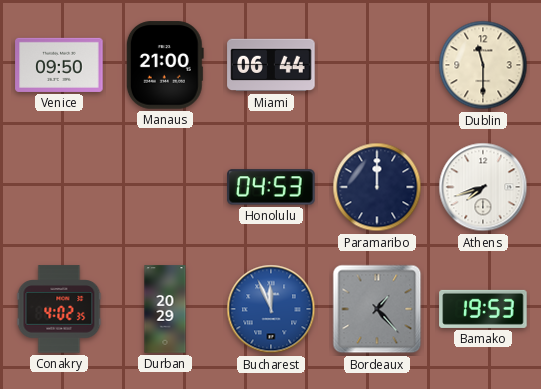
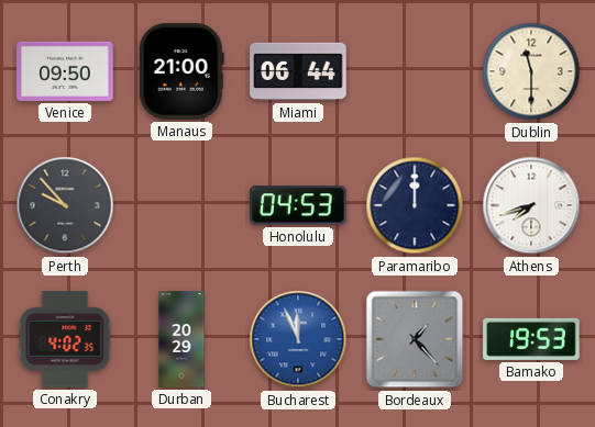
Perth: none -> 9:53 (65, 205)
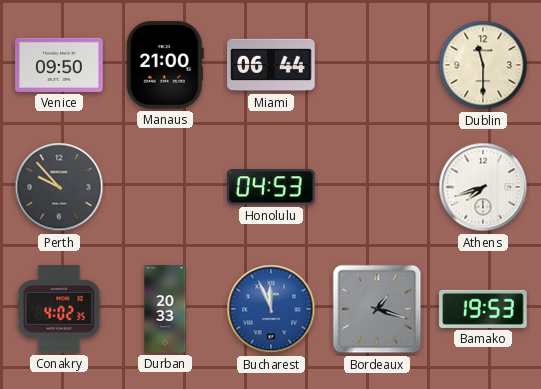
Paramaribo: 12:00 -> none (415, 205)
Durban: 20:29 -> 20:33 (165, 309)
Bordeaux: 1:23 -> 1:18 (377, 309)
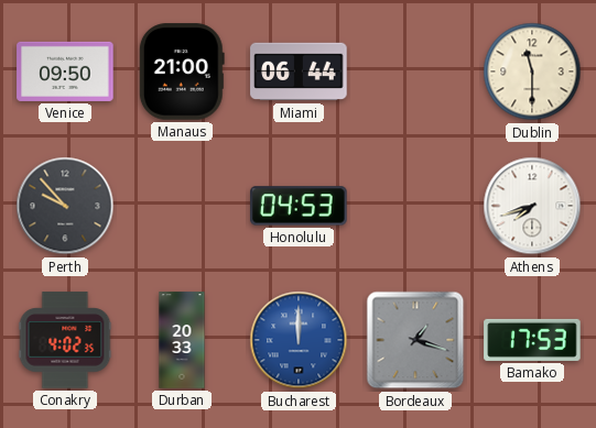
Bucharest: 11:56 -> 12:00 (299, 340)
Bamako: 19:53 -> 17:53 (532, 340)
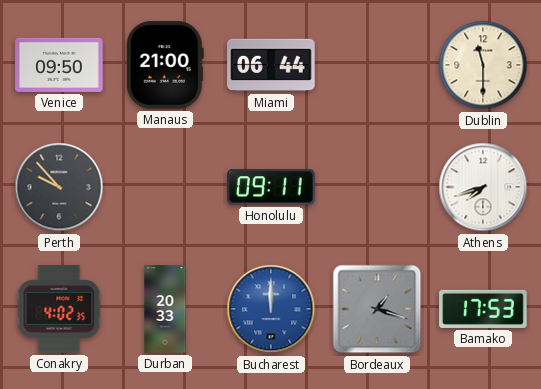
Honolulu: 04:53 -> 09:11 (271, 187)
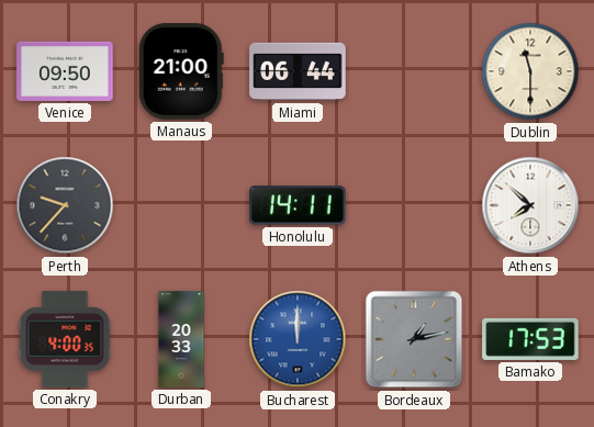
Perth: 9:53 -> 9:37 (65, 205)
Honolulu: 09:11 -> 14:11 (298, 205)
Athens: 7:42 -> 7:52 (530, 205)
Conakry: 4:02 -> 4:00 (65, 339)
Bordeaux: 1:18 -> 1:13 (414, 339)
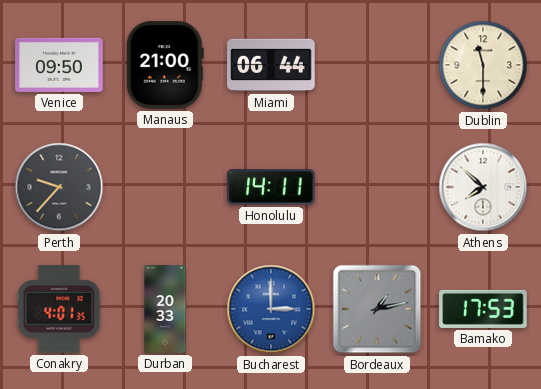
Conakry: 4:00 -> 4:01 (59, 309)
Bucharest: 12:00 -> 3:00 (271, 309)
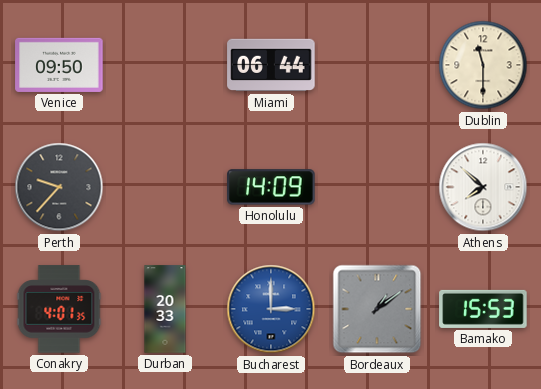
Manaus: 21:00 -> none (165, 65)
Honolulu: 14:11 -> 14:09 (271, 187)
Bordeaux: 1:13 -> 1:09 (377, 309)
Bamako: 17:53 -> 15:53 (483, 309)
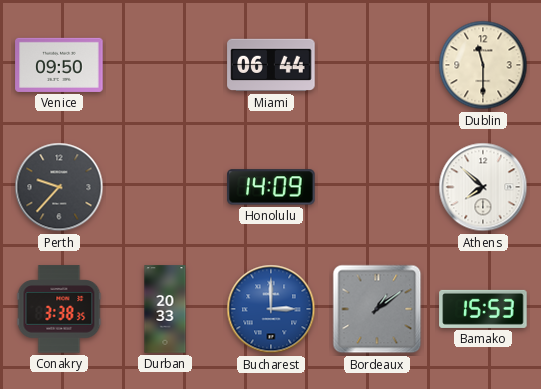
Conakry: 4:01 -> 3:38 (59, 309)
